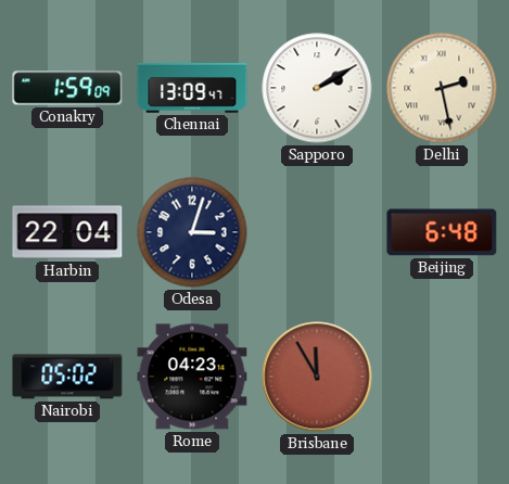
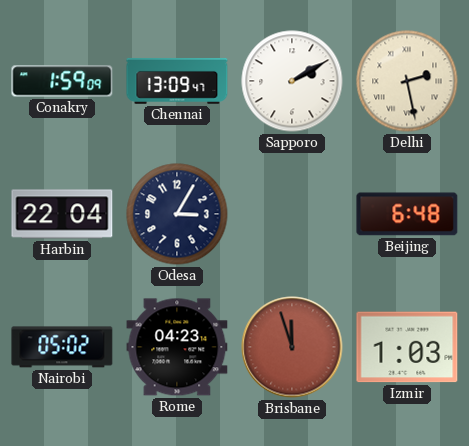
Odesa: 3:03 -> 3:05 (177, 214)
Brisbane: 11:55 -> 11:57 (292, 347)
Izmir: none -> 1:03 (407, 347)
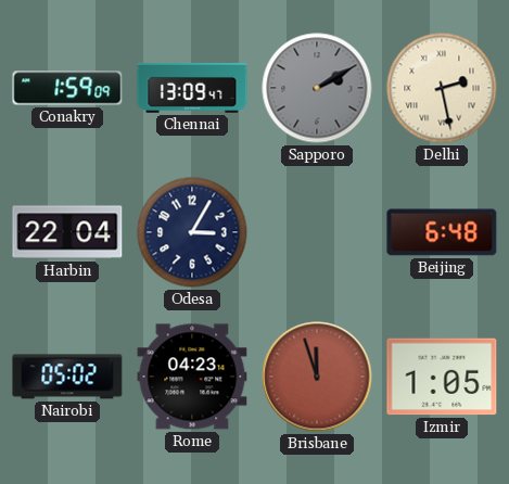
Sapporo dial: white -> grey (317, 88)
Izmir: 1:03 -> 1:05 (442, 377)
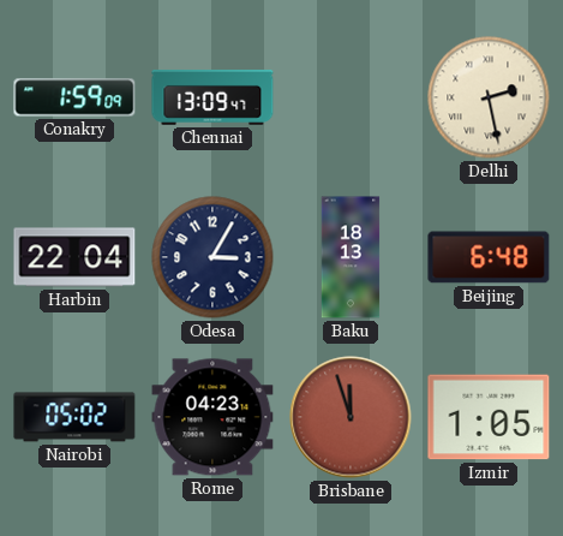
Sapporo: 2:10 -> none (317, 88)
Baku: none -> 18:13 (351, 257)
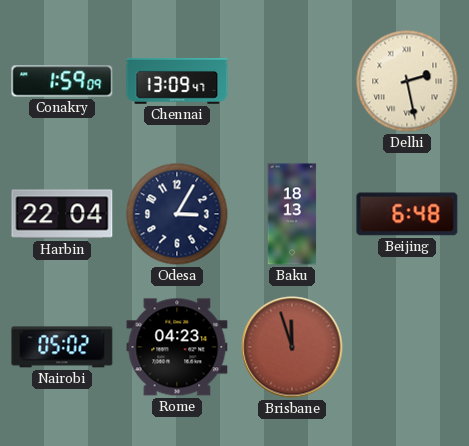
Izmir: 1:05 -> none (489, 417)
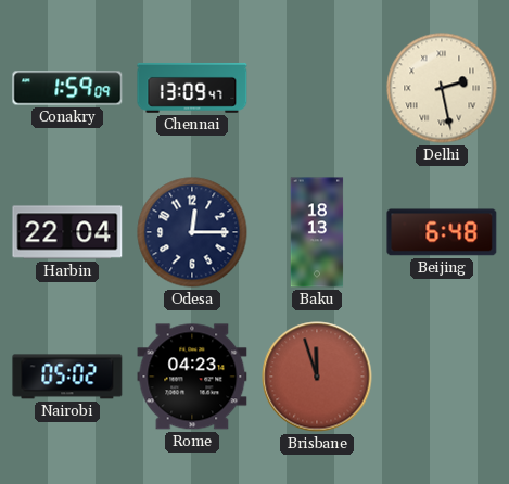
Odesa: 3:05 -> 12:15 (192, 232)
